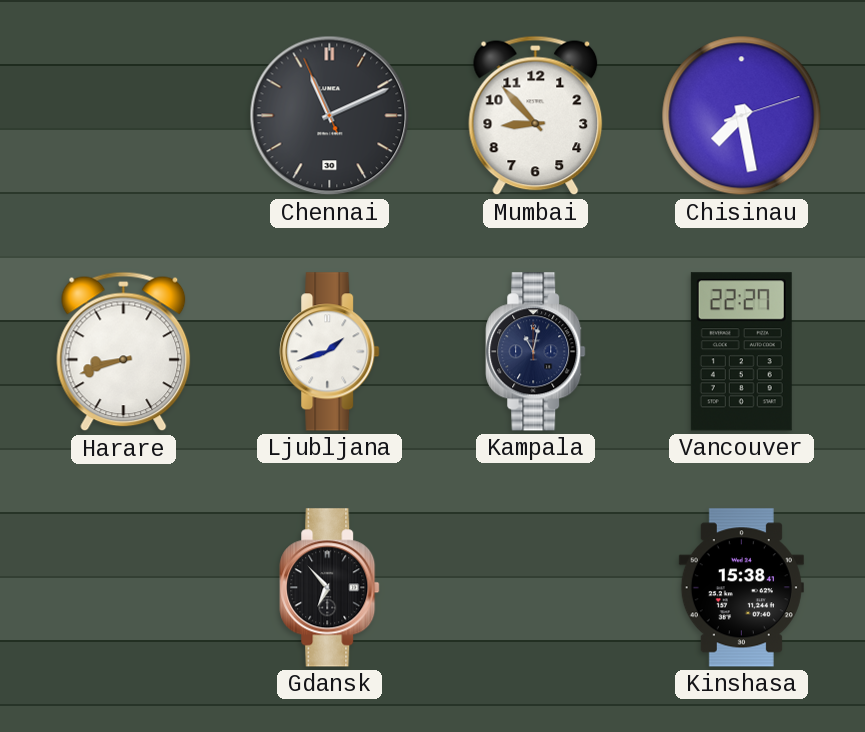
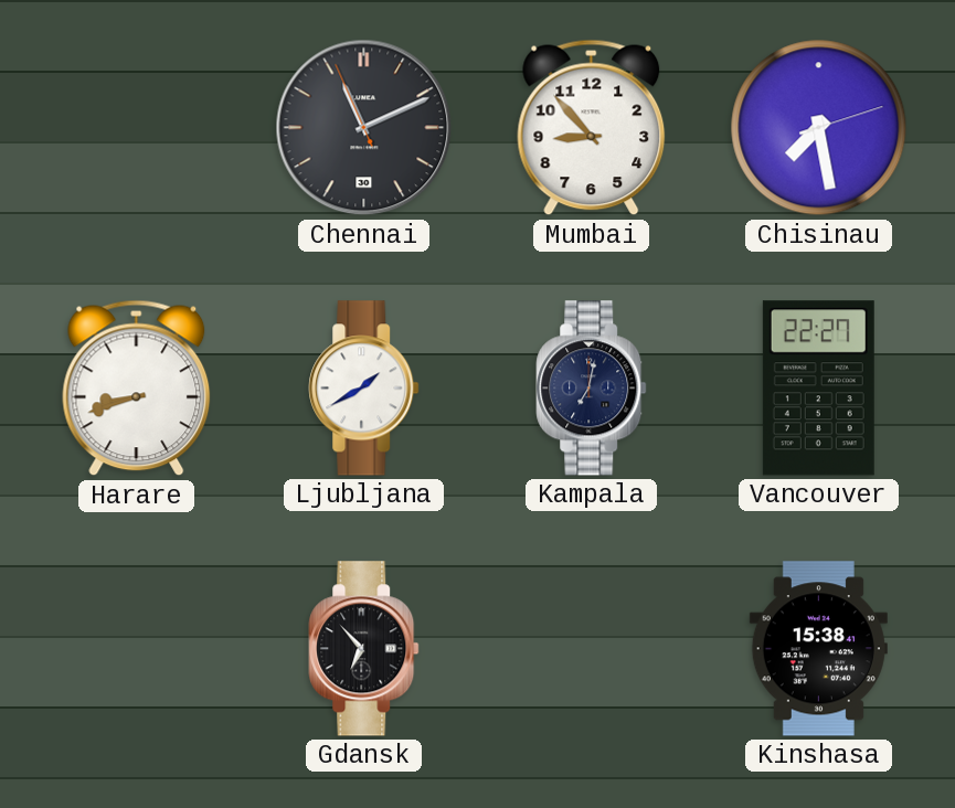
Ljubljana: 1:42 -> 1:40 (364, 389)
Kampala: 11:02 -> 7:02 (592, 389)
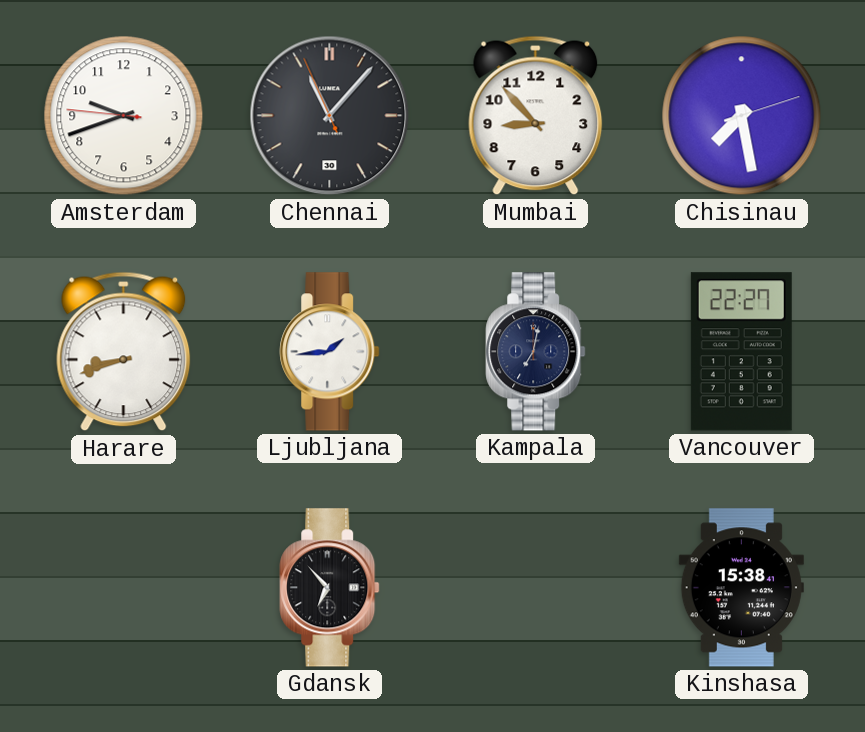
Amsterdam: none -> 9:41 (124, 116)
Chennai: 11:10 -> 11:06 (330, 116)
Ljubljana: 1:40 -> 1:44 (330, 352)
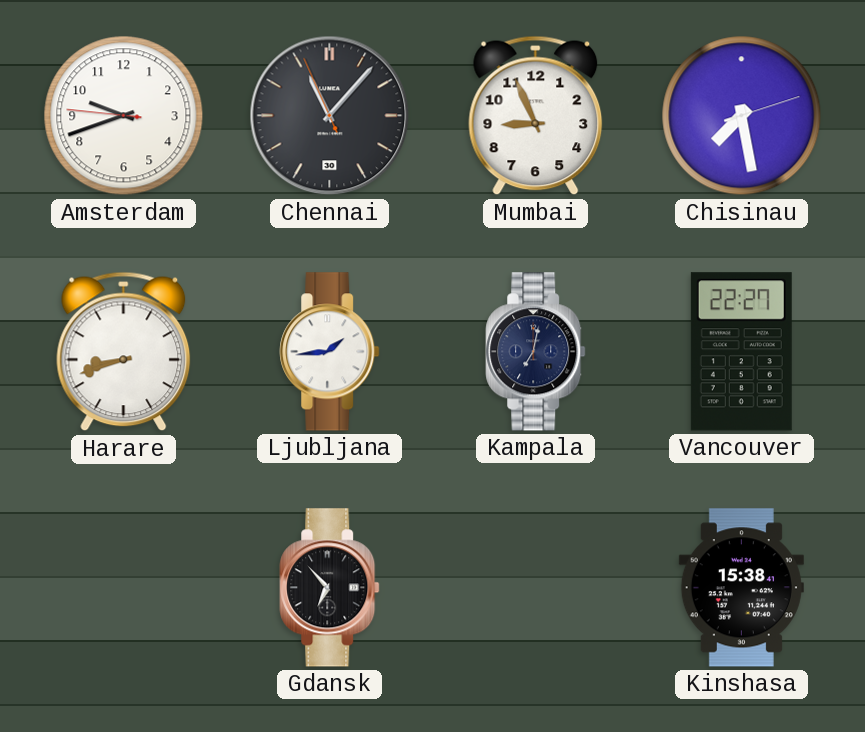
Mumbai: 8:53 -> 8:56 (536, 116)
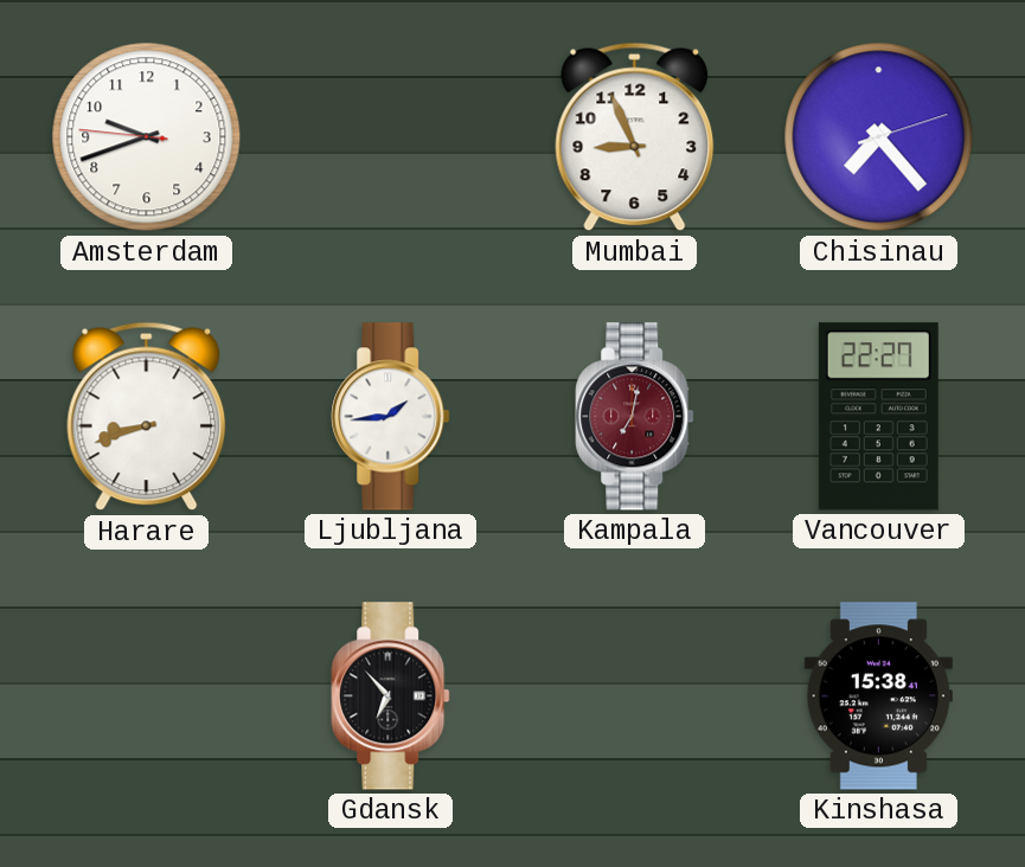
Chennai: 11:06 -> none (330, 116)
Chisinau: 7:28 -> 7:23 (879, 137)
Kampala dial: navy -> burgundy (635, 417)
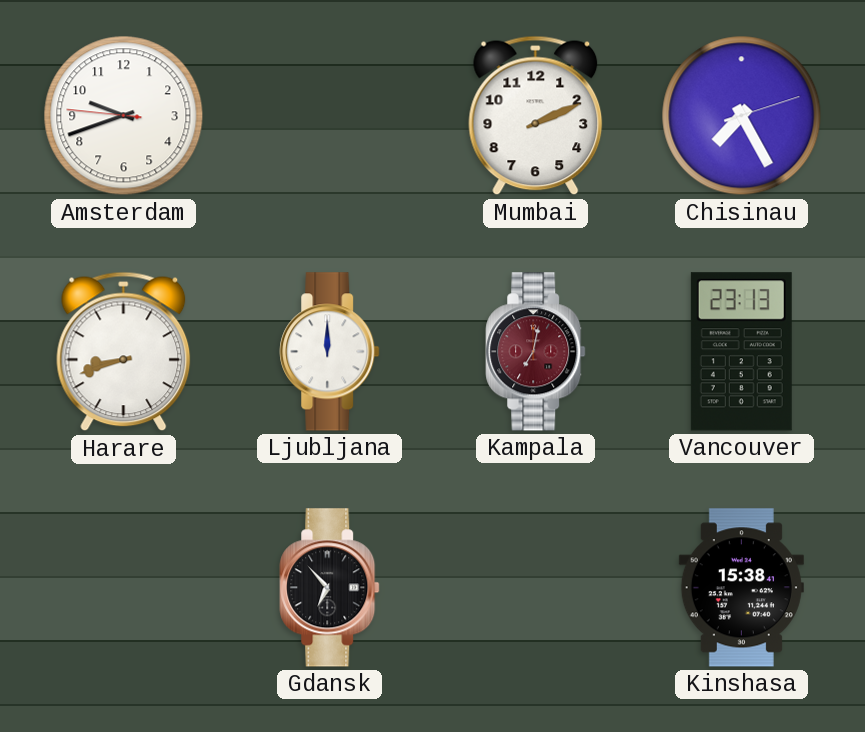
Mumbai: 8:56 -> 2:11 (536, 116)
Chisinau: 7:23 -> 7:25 (742, 116)
Ljubljana: 1:44 -> 12:00 (330, 352)
Vancouver: 22:27 -> 23:13 (741, 352)
